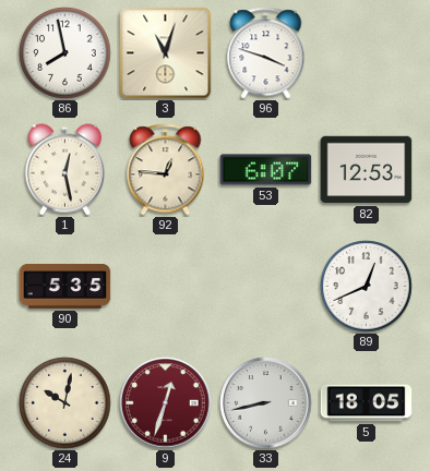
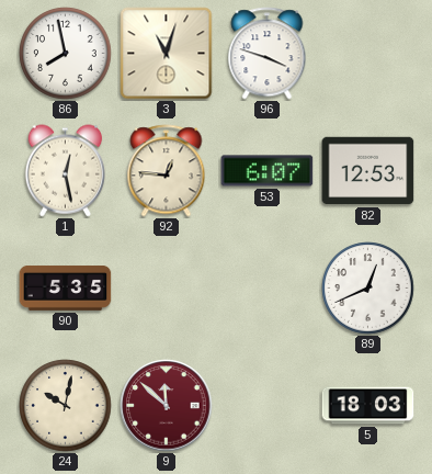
9: 12:33 -> 11:52 (167, 406)
33: 8:43 -> none (266, 403)
5: 18:05 -> 18:03 (368, 406)
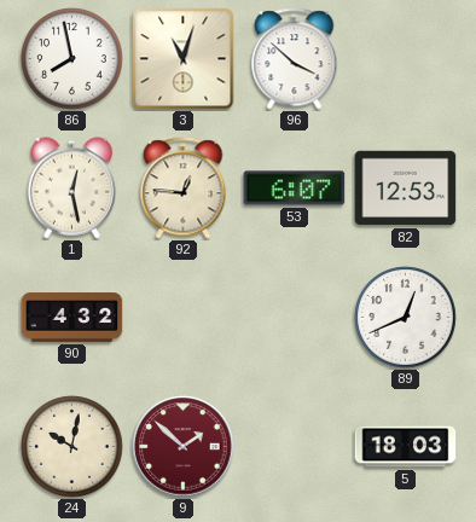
96: 3:48 -> 3:52 (295, 59)
90: 5:35 -> 4:32 (72, 318)
9: 11:52 -> 1:52 (184, 447)
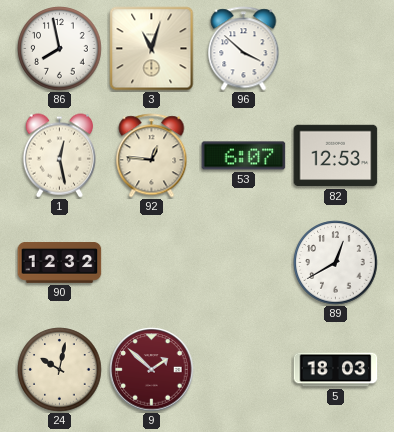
90: 4:32 -> 12:32 (60, 263)
89: 12:41 -> 12:40 (336, 263)
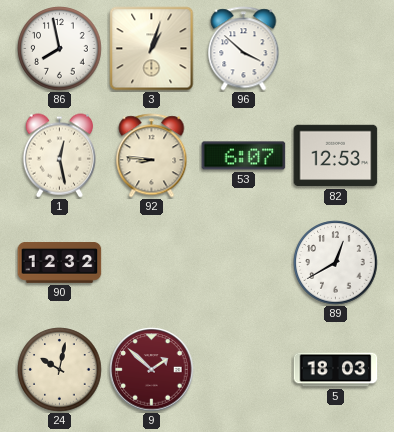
3: 11:03 -> 1:03 (152, 49)
92: 12:46 -> 8:46 (152, 156)
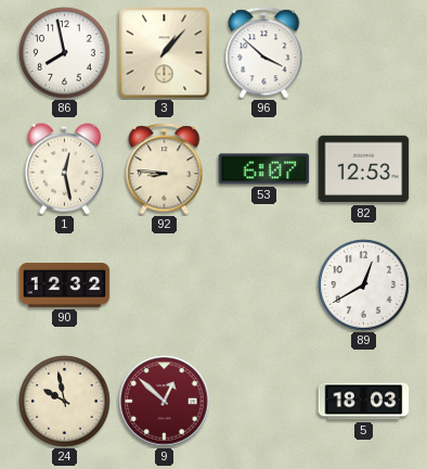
3: 1:03 -> 1:07 (165, 53)
24: 10:02 -> 9:58 (65, 402)
9: 1:52 -> 12:52 (165, 402)
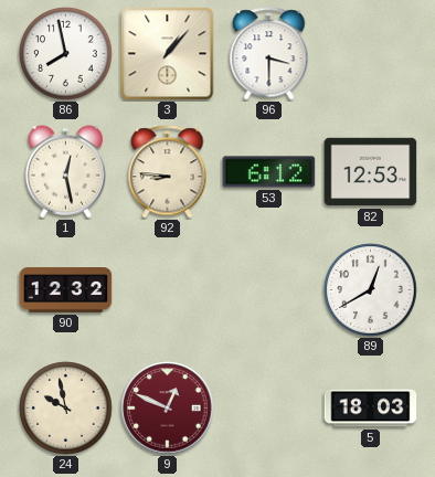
96: 3:52 -> 3:30 (269, 54)
53: 6:07 -> 6:12 (269, 172)
9: 12:52 -> 12:49 (168, 409)
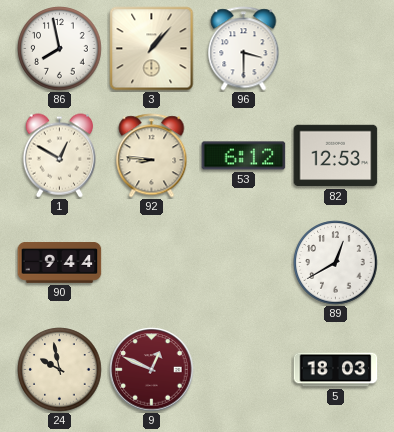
1: 12:28 -> 12:50 (59, 156)
90: 12:32 -> 9:44 (60, 263)
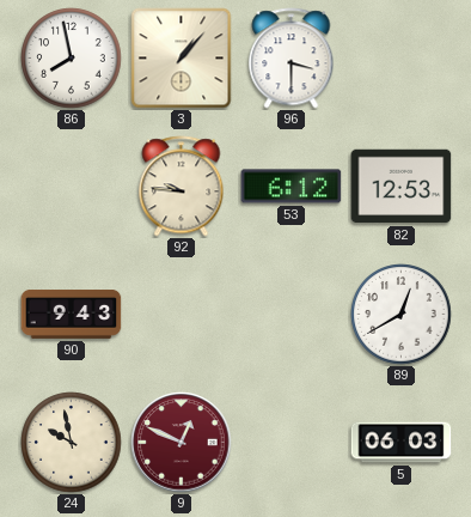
1: 12:50 -> none (59, 156)
92: 8:46 -> 9:46 (182, 187)
90: 9:44 -> 9:43 (72, 315)
5: 18:03 -> 06:03 (402, 443)
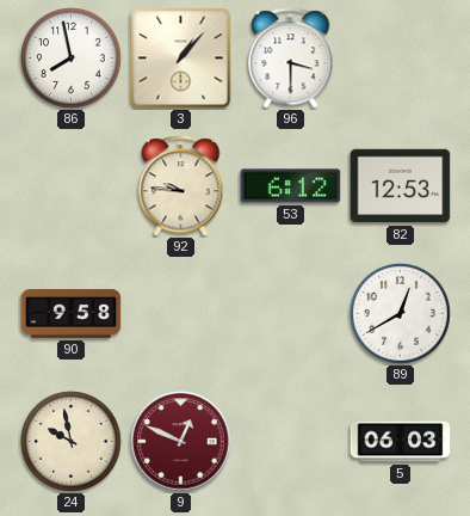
90: 9:43 -> 9:58 (72, 314)
